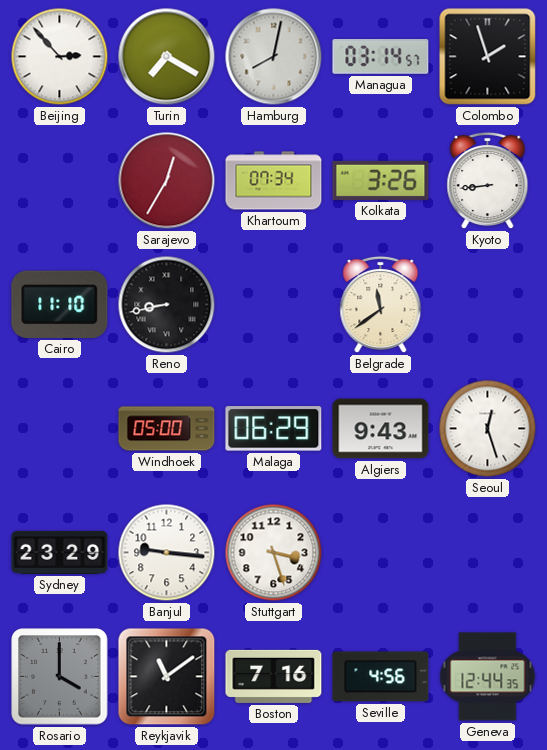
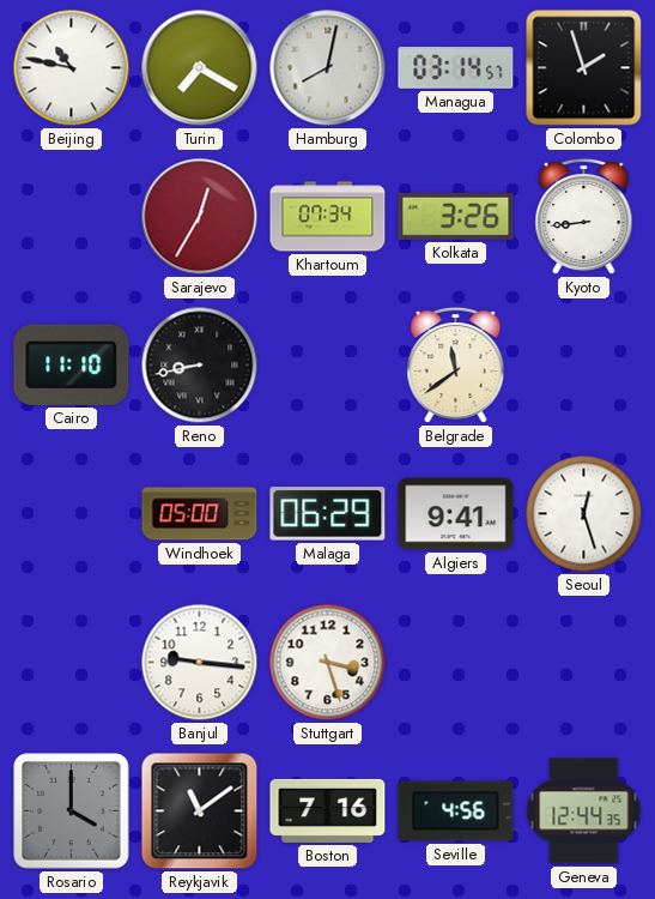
Beijing: 2:53 -> 10:47 (72, 68)
Algiers: 9:43 -> 9:41 (456, 514)
Sydney: 23:29 -> none (60, 552)
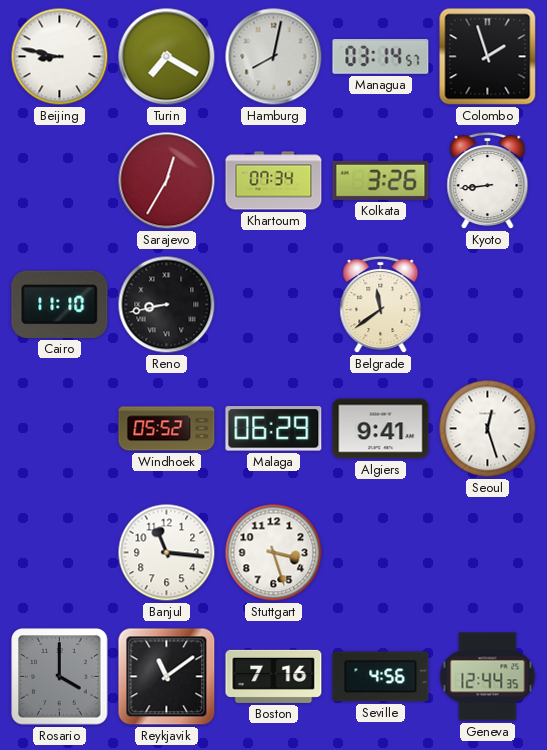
Beijing: 10:47 -> 8:47 (60, 57)
Windhoek: 05:00 -> 05:52 (167, 429)
Banjul: 9:16 -> 11:16 (167, 553)
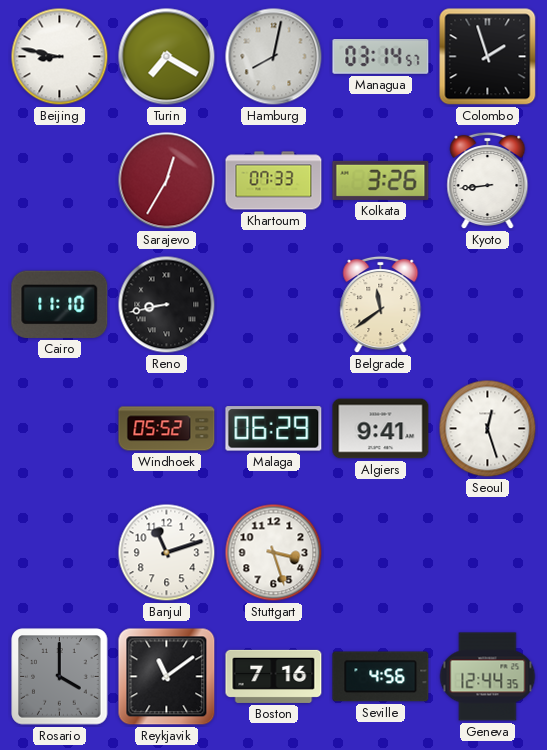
Khartoum: 07:34 -> 07:33 (274, 181)
Banjul: 11:16 -> 11:12 (167, 553)
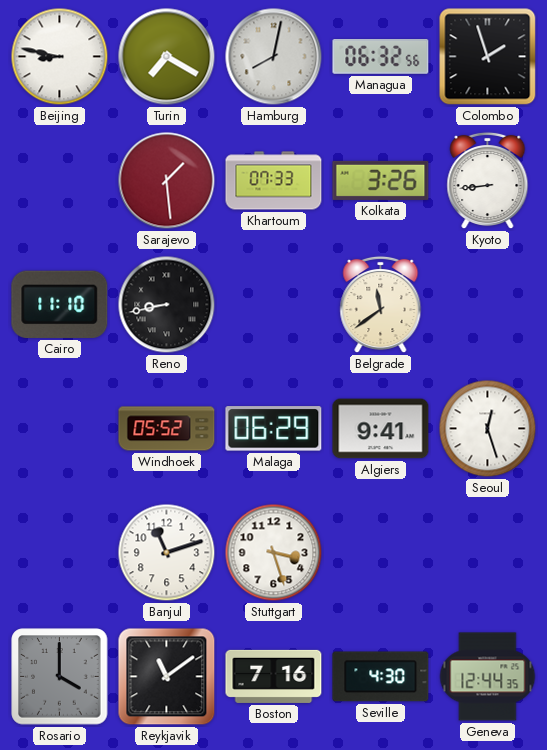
Managua: 03:14 -> 06:32 (381, 57)
Sarajevo: 12:35 -> 1:29 (167, 181)
Seville: 4:56 -> 4:30 (381, 677)
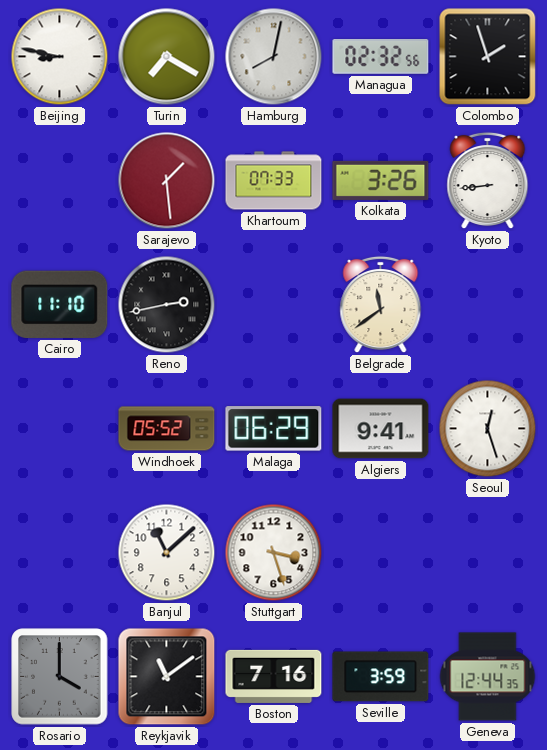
Managua: 06:32 -> 02:32 (381, 57)
Reno: 8:43 -> 2:43 (167, 305)
Banjul: 11:12 -> 11:08 (167, 553)
Seville: 4:30 -> 3:59 (381, 677)
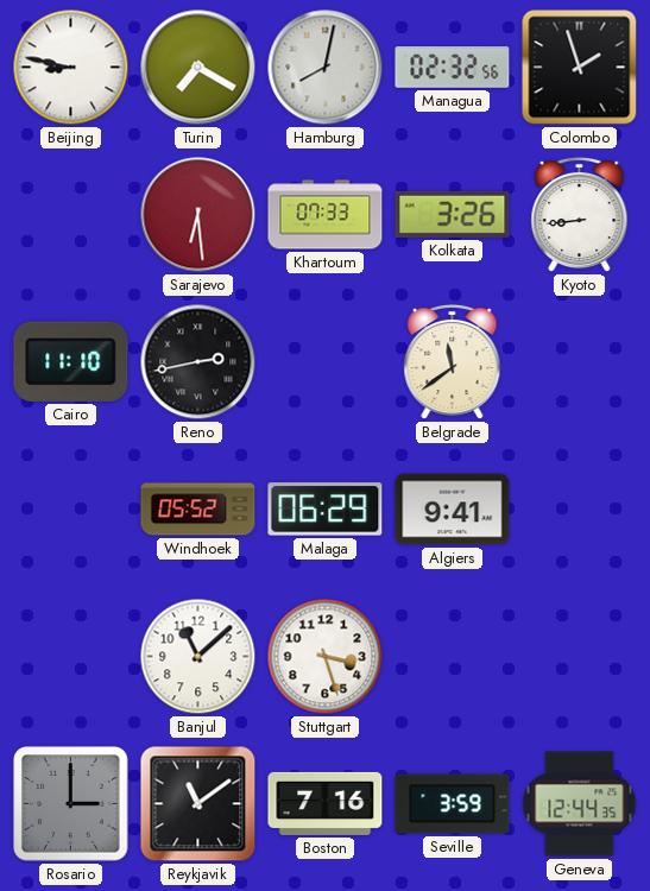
Sarajevo: 1:29 -> 6:29 (198, 215)
Seoul: 12:27 -> none (488, 429)
Rosario: 4:00 -> 3:00 (71, 804)
